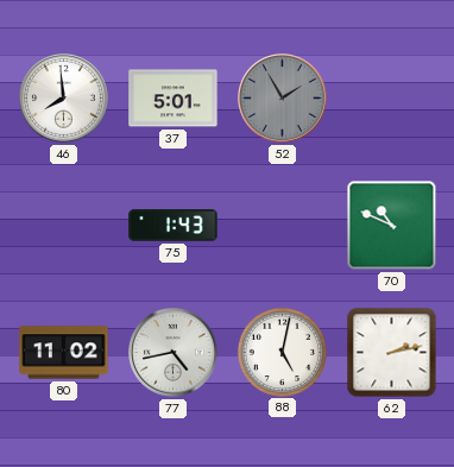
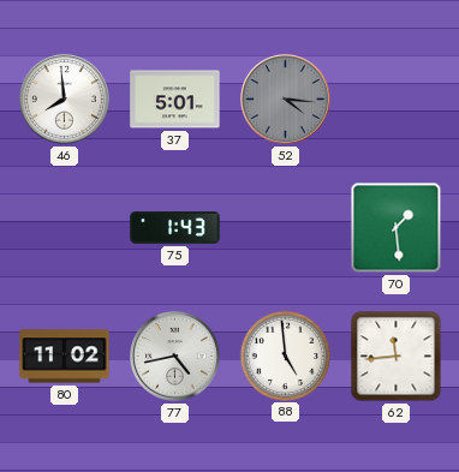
52: 1:55 -> 4:16 (286, 100)
70: 10:49 -> 1:29 (397, 228)
88: 5:02 -> 4:59 (285, 356)
62: 2:13 -> 11:44 (397, 357)
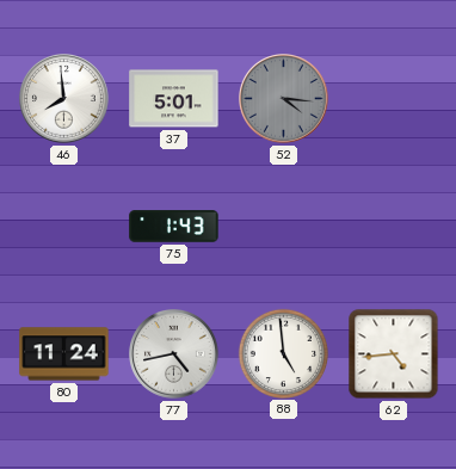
70: 1:29 -> none (397, 228)
80: 11:02 -> 11:24 (64, 354)
62: 11:44 -> 4:44 (394, 354)
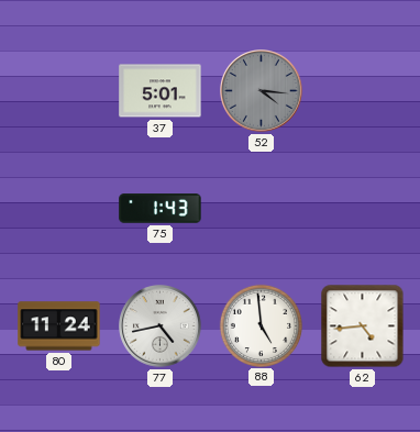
46: 7:59 -> none (64, 99)
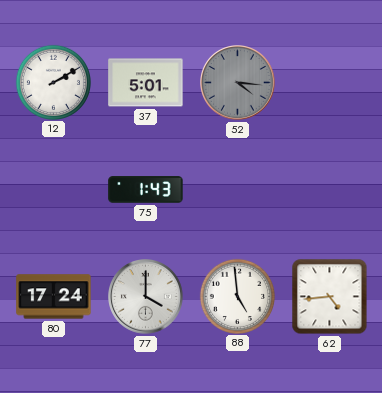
12: none -> 2:10 (53, 82)
80: 11:24 -> 17:24 (54, 297)
77: 4:43 -> 4:00 (146, 297)
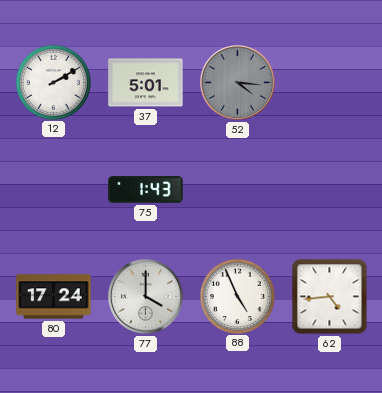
88: 4:59 -> 4:56 (237, 296)
